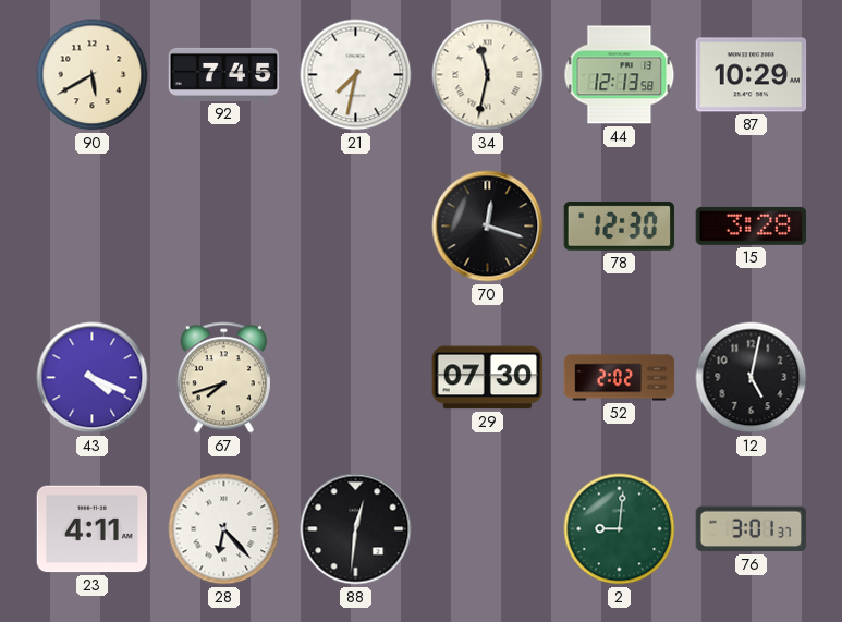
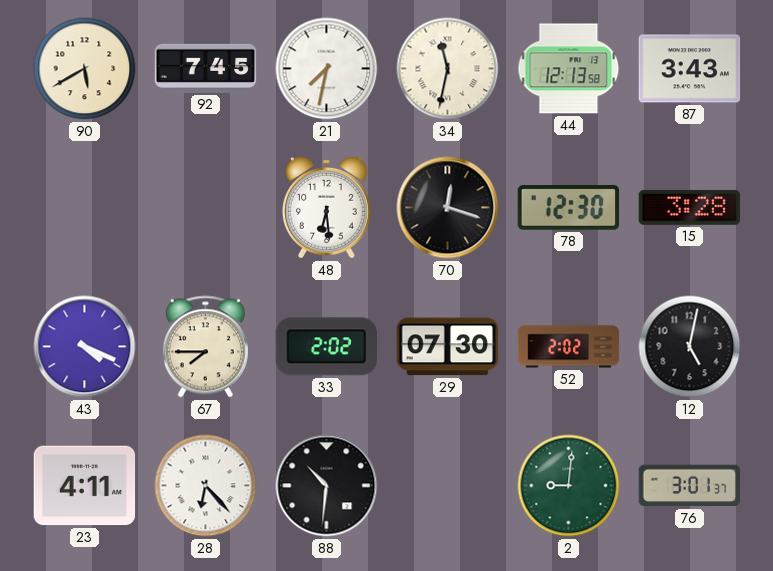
87: 10:29 -> 3:43 (690, 69)
48: none -> 6:29 (326, 207)
67: 7:42 -> 7:45 (205, 347)
33: none -> 2:02 (326, 347)
88: 12:31 -> 10:31 (327, 486)
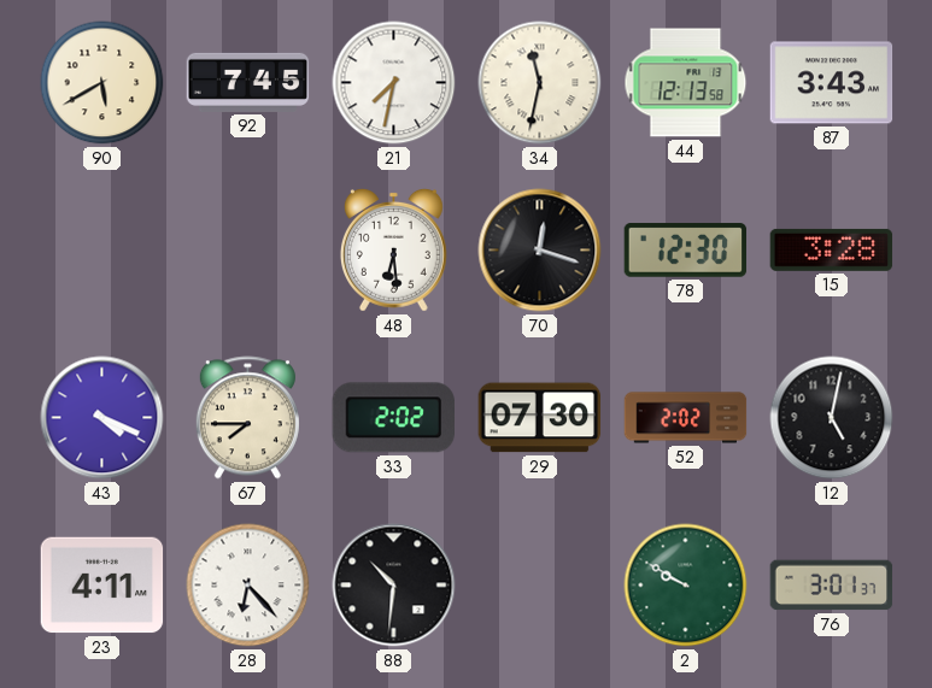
2: 9:01 -> 9:50 (686, 586)
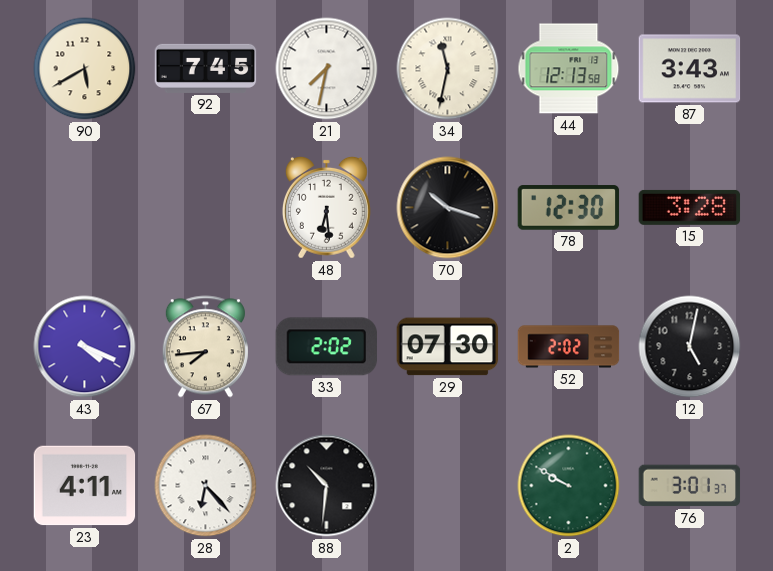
70: 12:18 -> 10:18 (448, 208)
67: 7:45 -> 7:44 (205, 347)
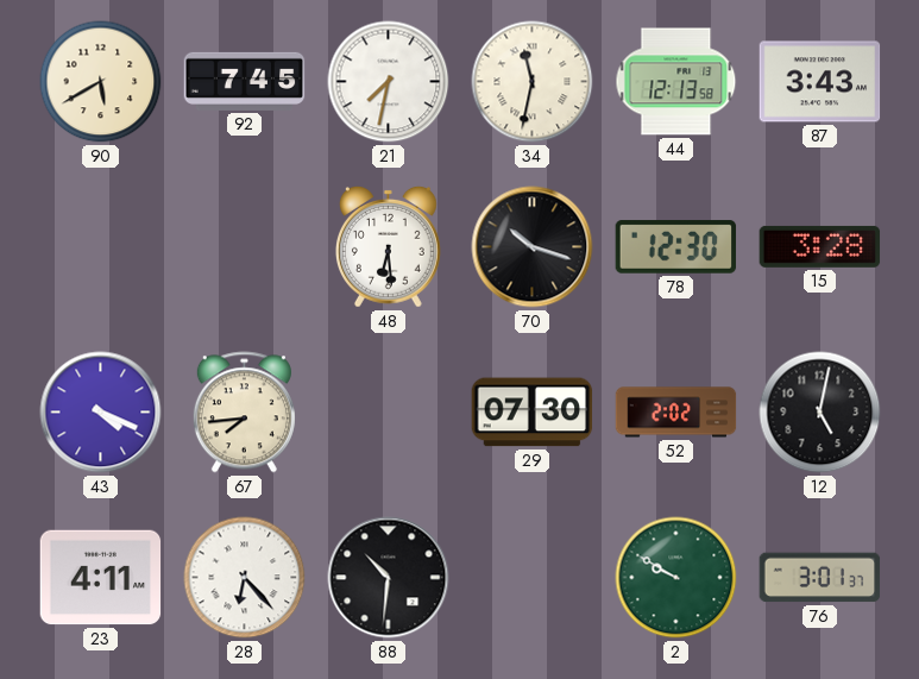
33: 2:02 -> none (326, 347)
